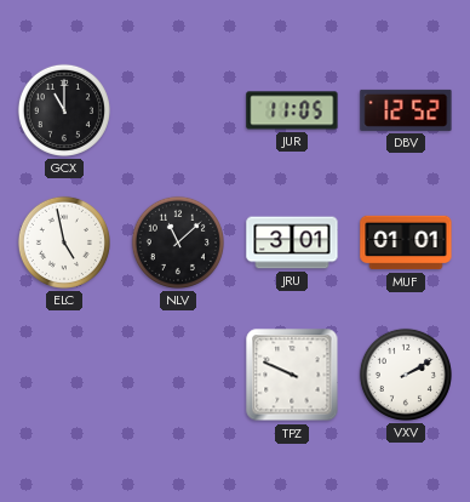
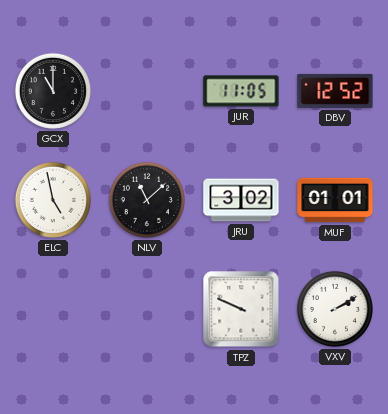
JRU: 3:01 -> 3:02 (241, 200)
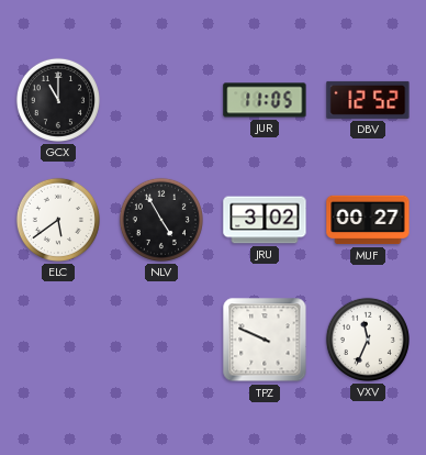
ELC: 4:58 -> 5:39 (58, 220)
NLV: 11:08 -> 4:55 (161, 220)
MUF: 01:01 -> 00:27 (368, 220)
VXV: 2:10 -> 11:34 (368, 340)
